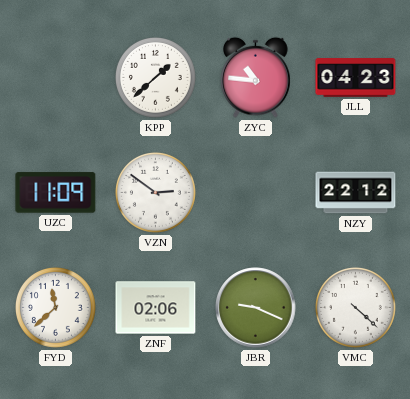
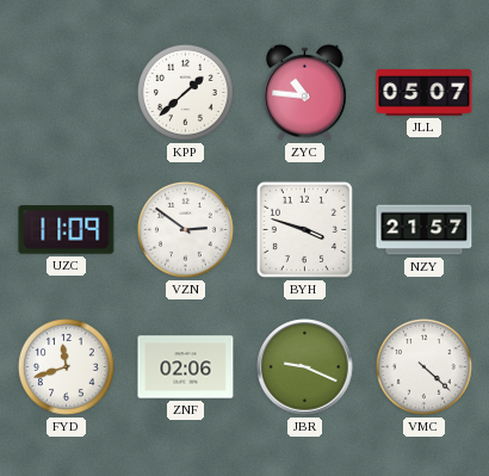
JLL: 04:23 -> 05:07 (425, 93)
BYH: none -> 3:48 (304, 229)
NZY: 22:12 -> 21:57 (425, 230)
FYD: 11:38 -> 11:42 (66, 366)
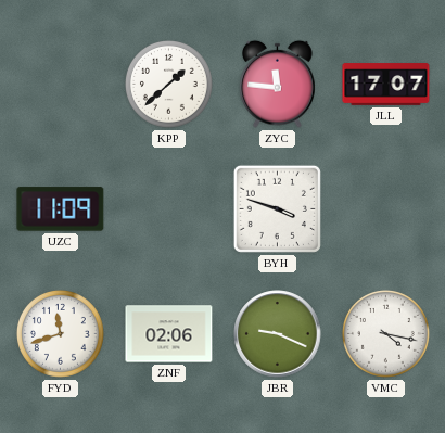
ZYC: 10:46 -> 11:46 (278, 84)
JLL: 05:07 -> 17:07 (386, 85)
VZN: 2:51 -> none (185, 229)
NZY: 21:57 -> none (425, 230)
VMC: 4:22 -> 4:17 (385, 333)
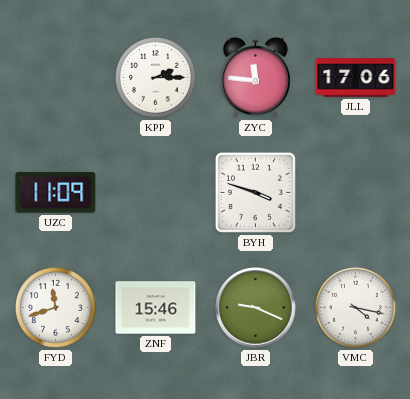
KPP: 1:38 -> 2:15 (155, 77)
JLL: 17:07 -> 17:06 (356, 78)
ZNF: 02:06 -> 15:46 (156, 308)
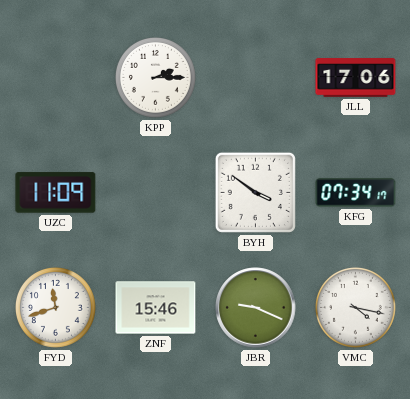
ZYC: 11:46 -> none (256, 77)
BYH: 3:48 -> 3:51 (255, 192)
KFG: none -> 07:34 (356, 193)
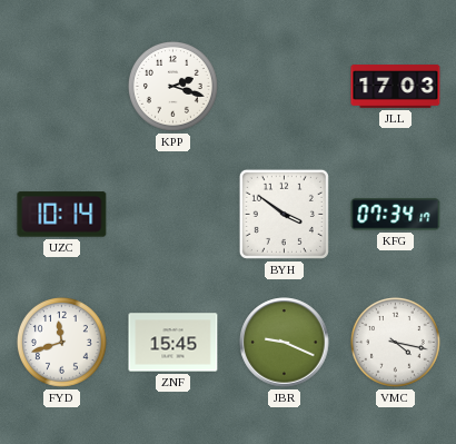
KPP: 2:15 -> 2:18 (172, 86)
JLL: 17:06 -> 17:03 (396, 87)
UZC: 11:09 -> 10:14 (62, 215)
ZNF: 15:46 -> 15:45 (174, 343)
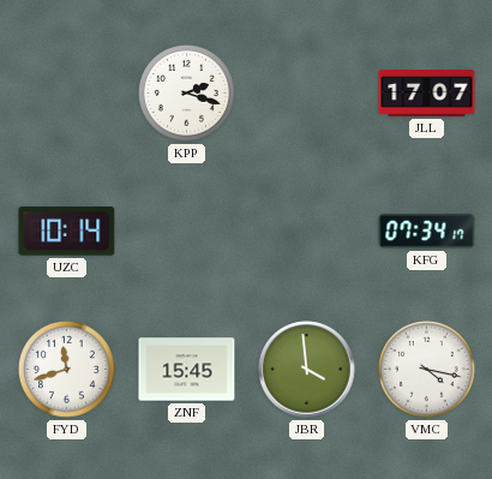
JLL: 17:03 -> 17:07 (427, 94)
BYH: 3:51 -> none (284, 214)
JBR: 9:19 -> 3:59 (307, 370)
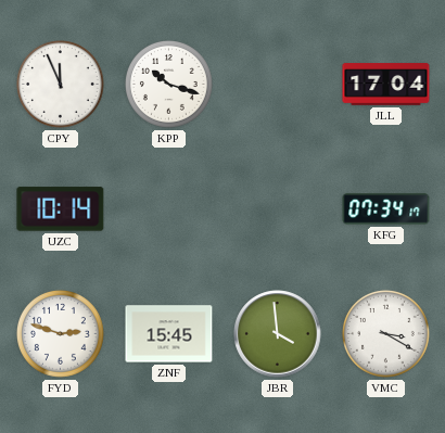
CPY: none -> 11:56 (60, 84)
KPP: 2:18 -> 10:18 (168, 84)
JLL: 17:07 -> 17:04 (386, 85)
FYD: 11:42 -> 2:48 (60, 333)
VMC: 4:17 -> 3:20 (385, 333)
